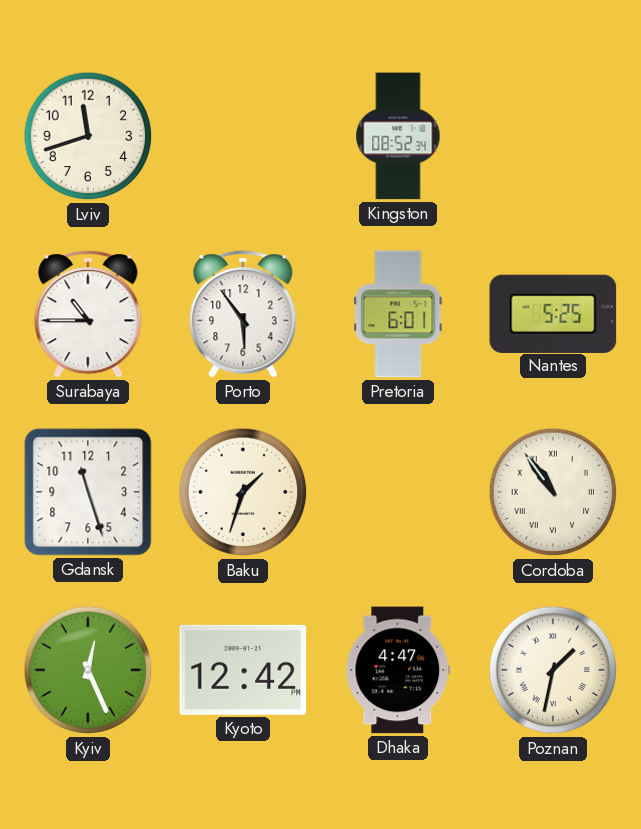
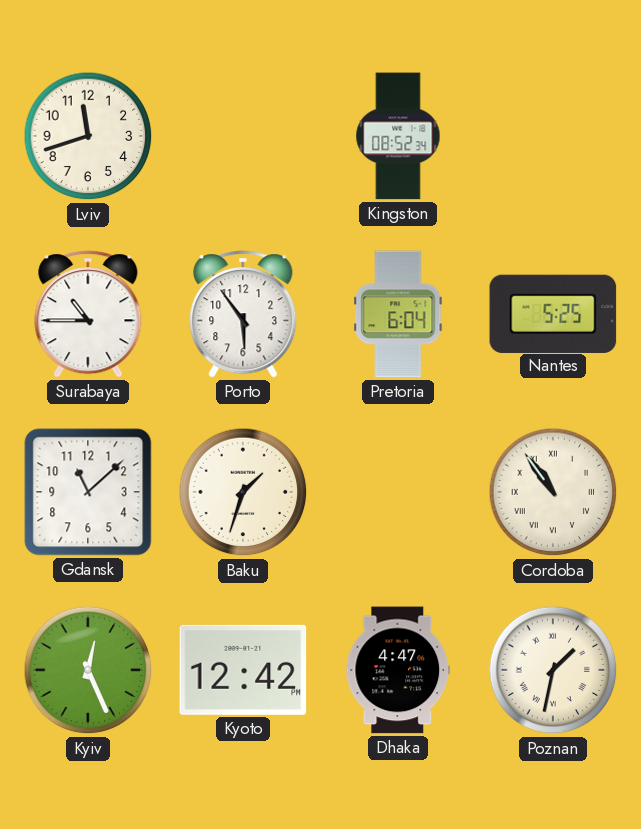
Pretoria: 6:01 -> 6:04 (398, 314)
Gdansk: 11:27 -> 11:08 (88, 492)
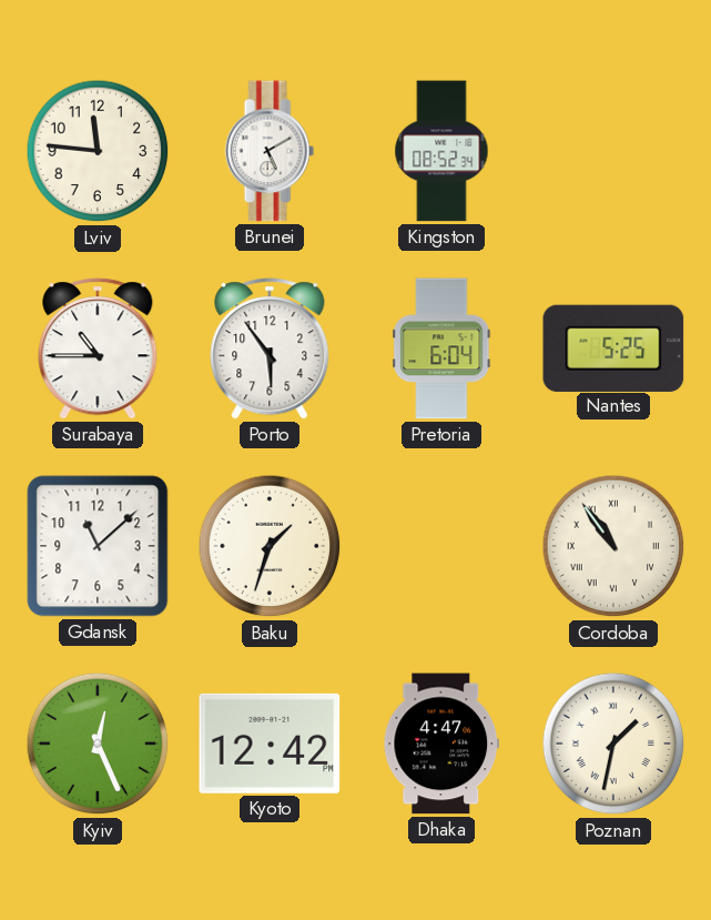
Lviv: 11:42 -> 11:46 (98, 151)
Brunei: none -> 5:10 (270, 151)
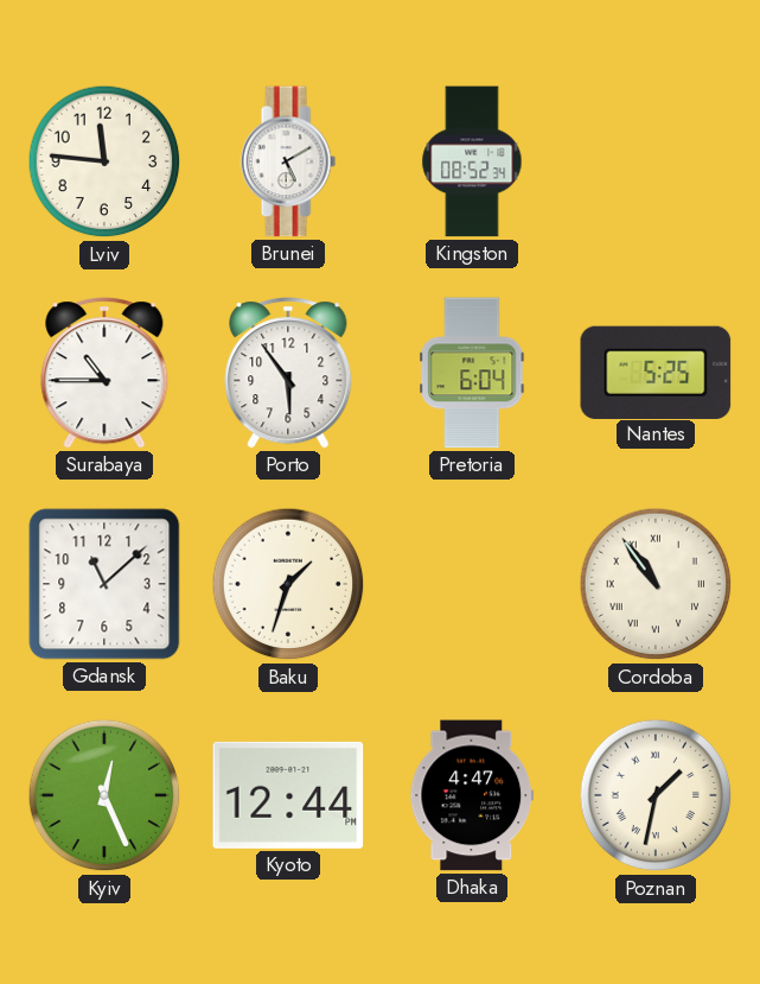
Kyoto: 12:42 -> 12:44 (288, 795)
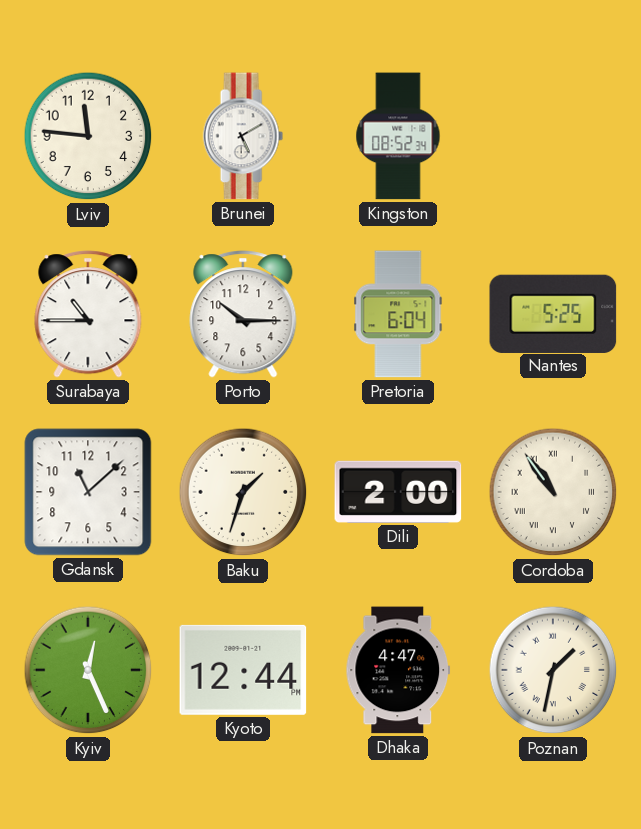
Porto: 5:54 -> 10:15 (243, 314)
Dili: none -> 2:00 (398, 492)
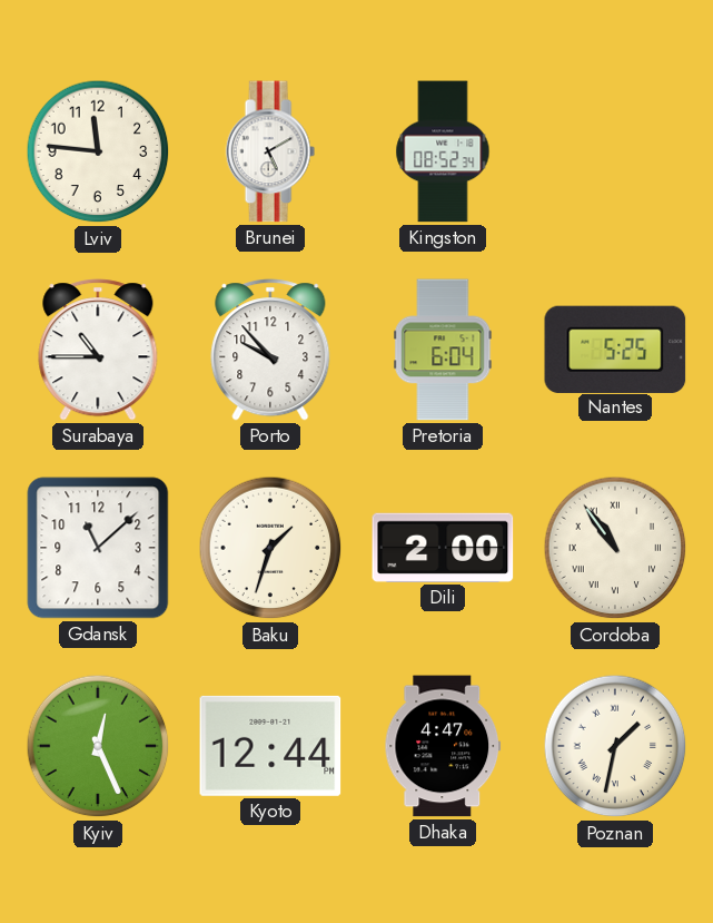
Porto: 10:15 -> 9:53 (270, 350)
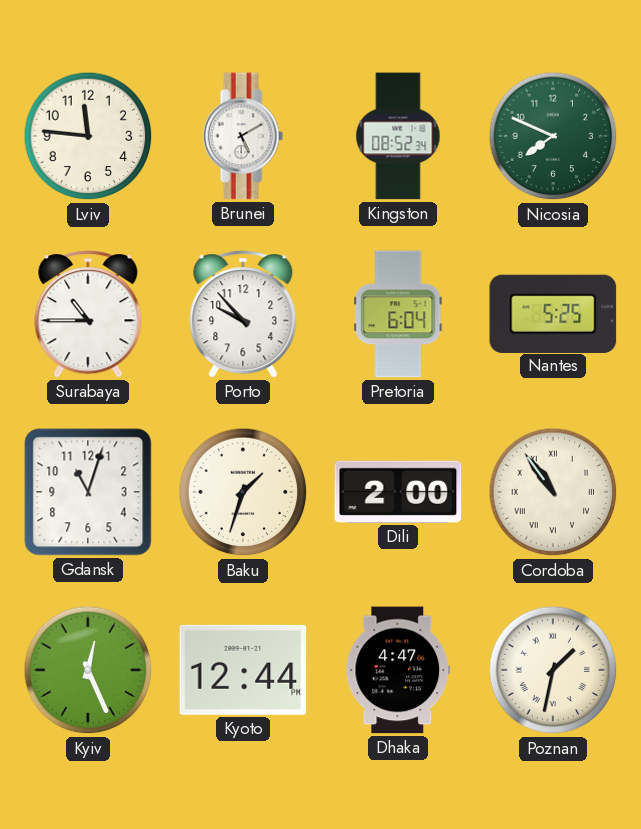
Nicosia: none -> 7:49 (553, 136)
Gdansk: 11:08 -> 11:03 (88, 492)
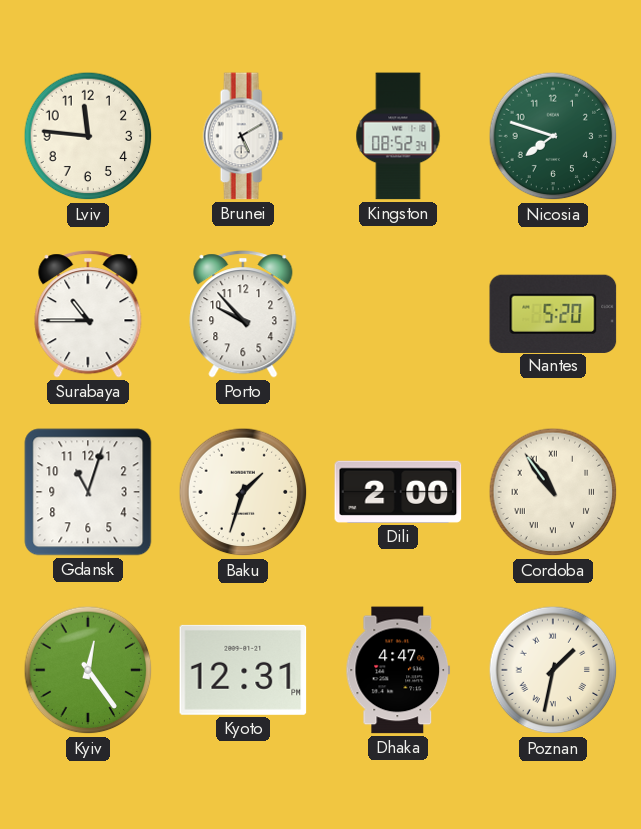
Nicosia: 7:49 -> 7:48 (553, 136)
Pretoria: 6:04 -> none (398, 314)
Nantes: 5:25 -> 5:20 (553, 313)
Kyiv: 12:26 -> 12:24 (88, 670)
Kyoto: 12:44 -> 12:31 (243, 670)
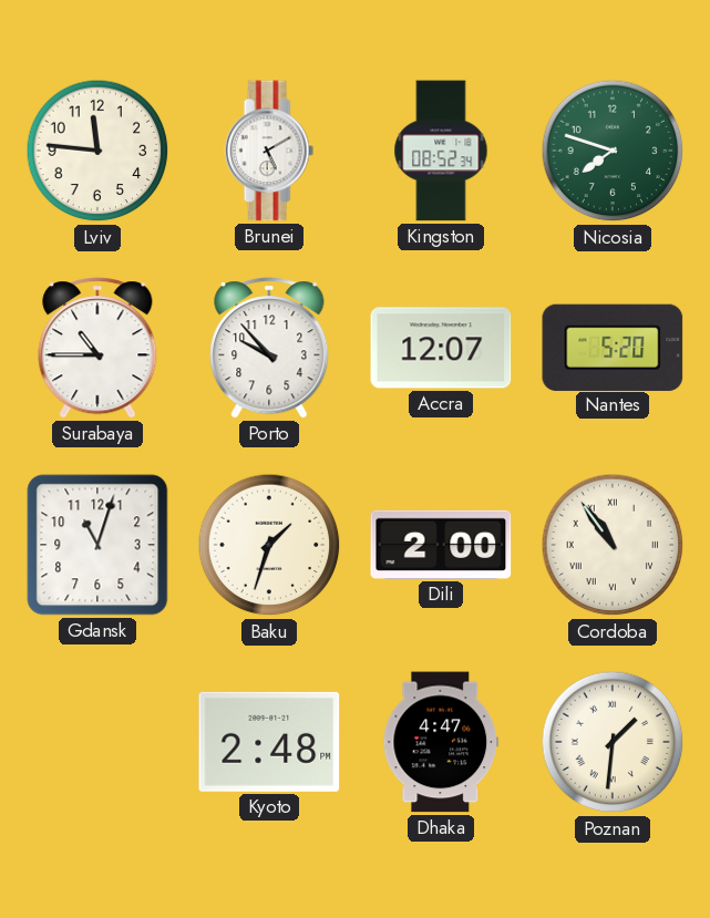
Accra: none -> 12:07 (441, 348)
Kyiv: 12:24 -> none (88, 670)
Kyoto: 12:31 -> 2:48 (269, 742)
Poznan: 1:32 -> 1:31 (613, 742)
